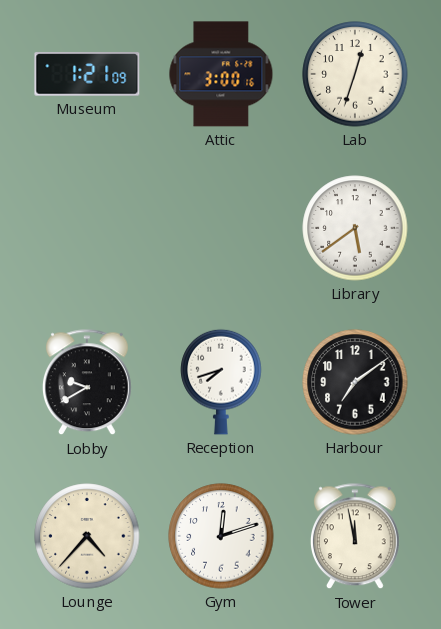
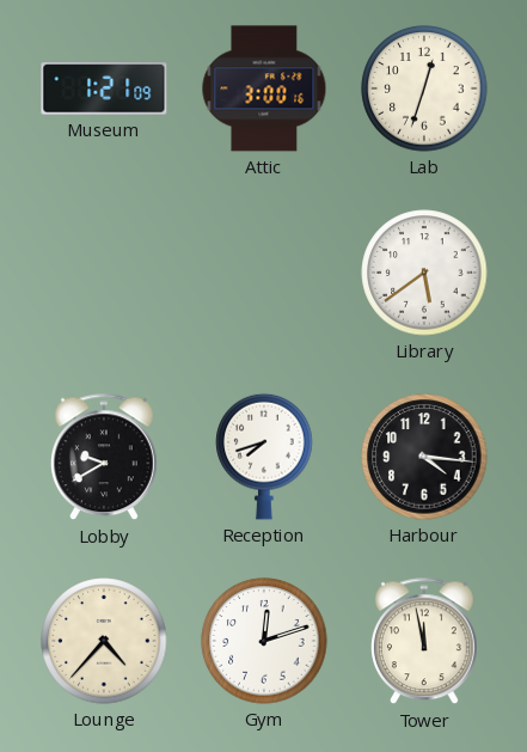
Harbour: 7:09 -> 4:16 (424, 457)
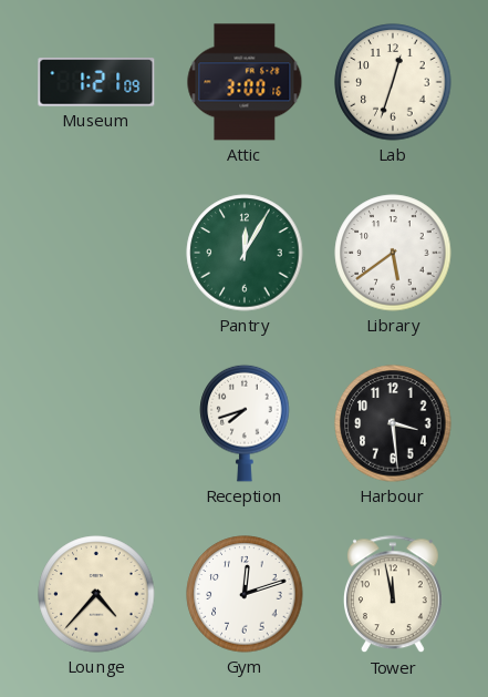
Pantry: none -> 12:05 (245, 253)
Lobby: 9:40 -> none (104, 458)
Harbour: 4:16 -> 3:29 (393, 423)
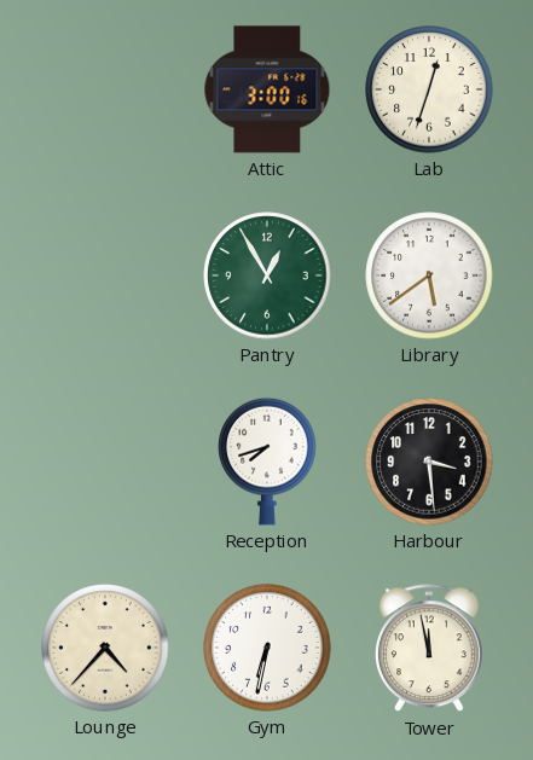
Museum: 1:21 -> none (96, 82)
Pantry: 12:05 -> 12:55 (267, 275)
Gym: 12:12 -> 6:32 (267, 648)
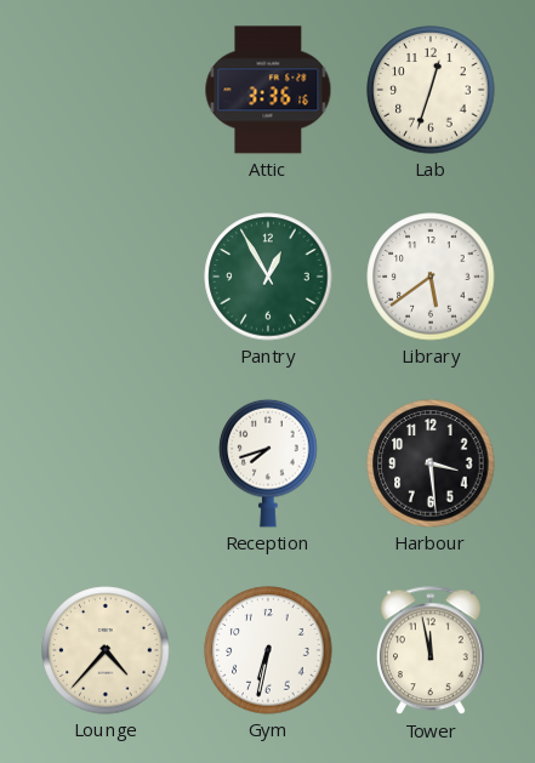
Attic: 3:00 -> 3:36 (268, 90)
